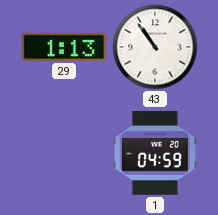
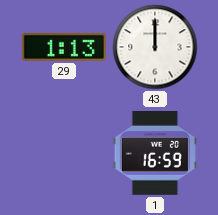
43: 10:54 -> 12:00 (155, 47)
1: 04:59 -> 16:59 (155, 153)
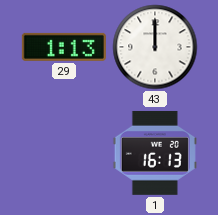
1: 16:59 -> 16:13 (155, 153)
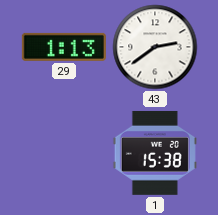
43: 12:00 -> 2:39 (155, 47)
1: 16:13 -> 15:38 (155, 153)
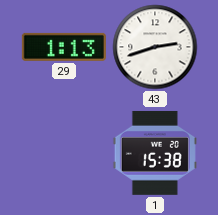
43: 2:39 -> 2:42 (155, 47)
